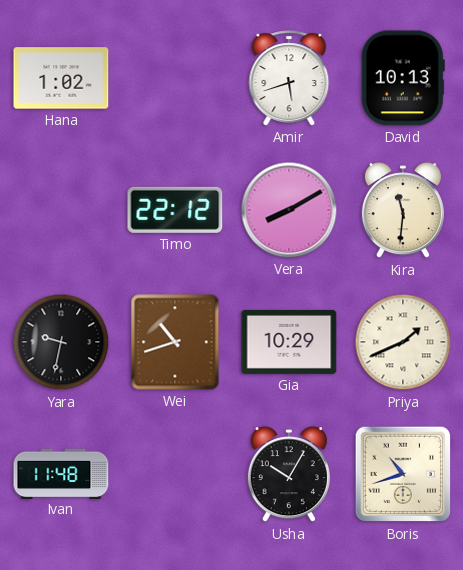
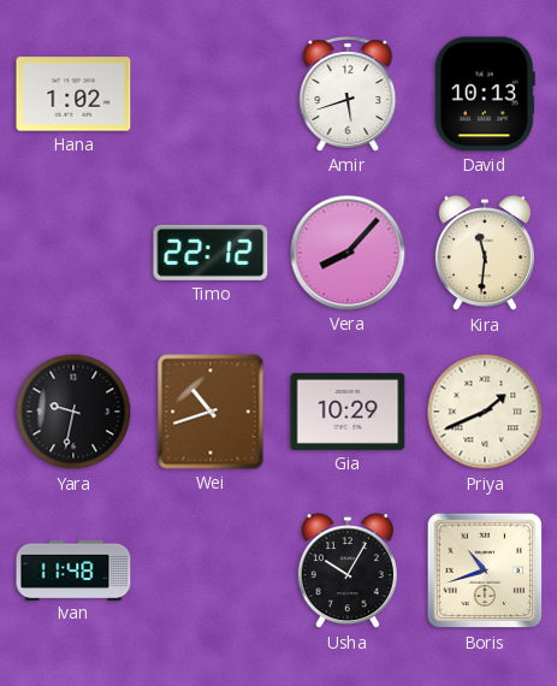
Vera: 8:10 -> 8:07 (348, 253)
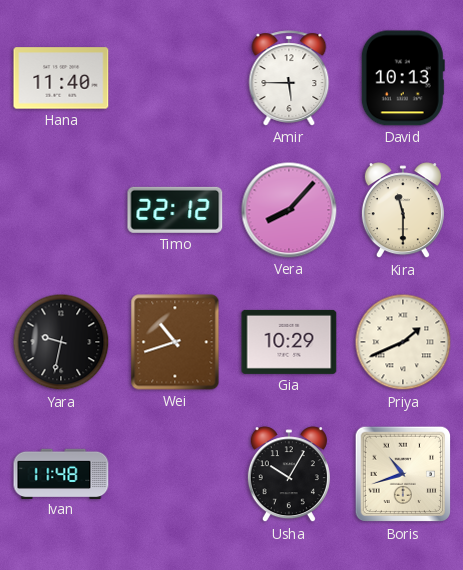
Hana: 1:02 -> 11:40 (61, 78)
Amir: 5:42 -> 5:45 (289, 78)
Kira: 11:31 -> 11:30 (403, 211)
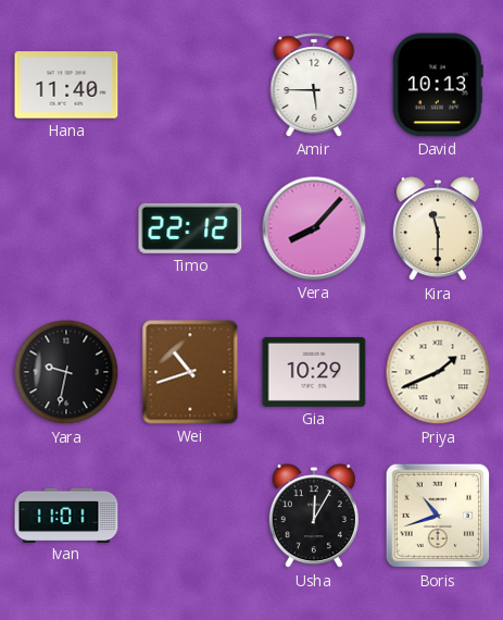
Ivan: 11:48 -> 11:01 (66, 514)
Usha: 10:05 -> 12:05 (314, 517)
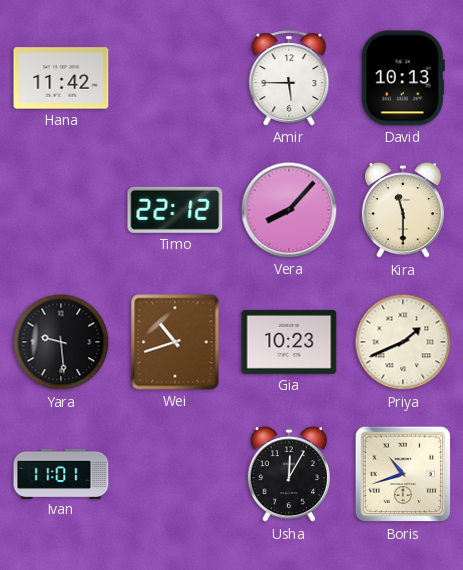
Hana: 11:40 -> 11:42 (61, 78)
Yara: 9:32 -> 9:29 (61, 342)
Gia: 10:29 -> 10:23 (289, 342)
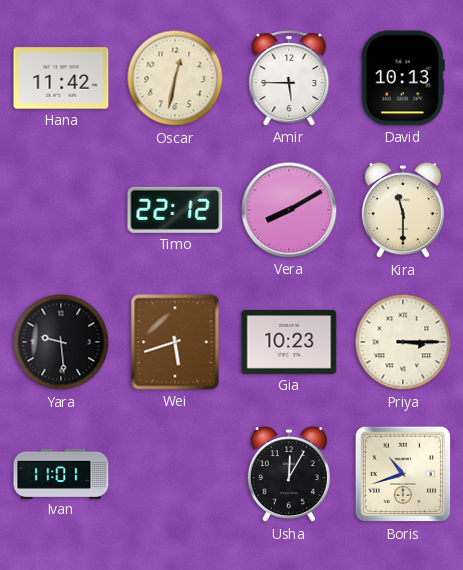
Oscar: none -> 12:32 (175, 78)
Vera: 8:07 -> 8:10 (289, 210)
Wei: 10:42 -> 5:42 (175, 342)
Priya: 1:41 -> 3:15 (403, 342)
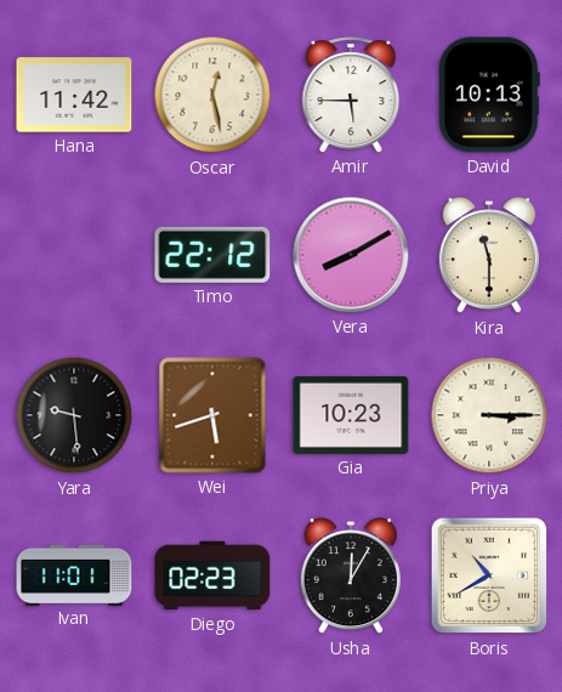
Oscar: 12:32 -> 12:28 (212, 95)
Diego: none -> 02:23 (212, 575)
Boris: 10:42 -> 10:40 (489, 575)
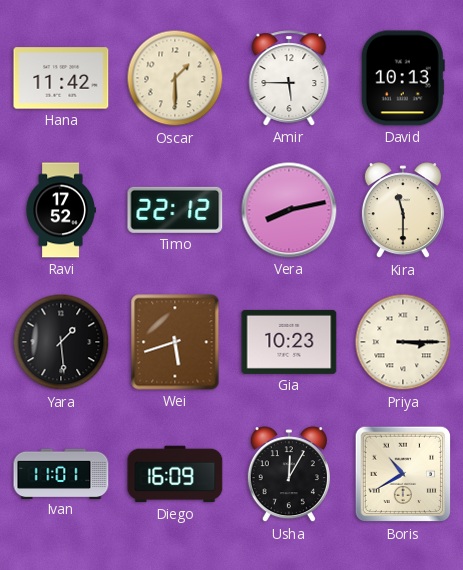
Oscar: 12:28 -> 1:30 (175, 78)
Ravi: none -> 17:52 (61, 210)
Vera: 8:10 -> 8:13 (289, 210)
Yara: 9:29 -> 1:29 (61, 342)
Diego: 02:23 -> 16:09 (175, 474)
